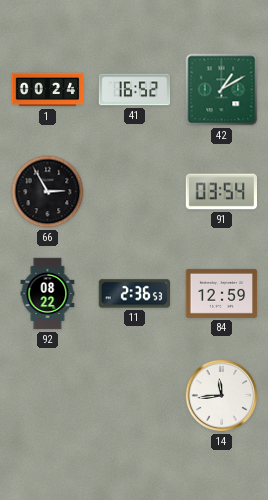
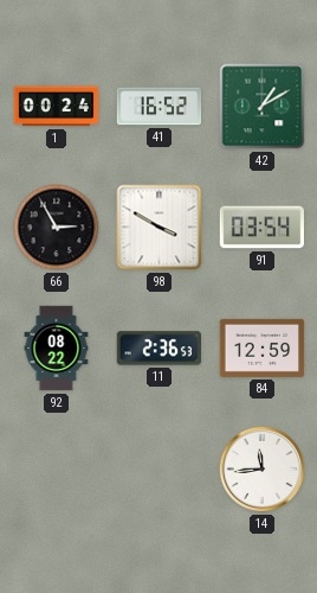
98: none -> 3:50 (160, 228)
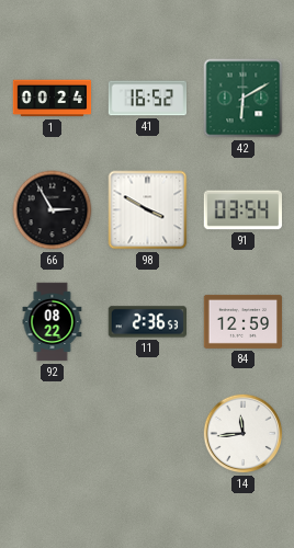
42: 1:10 -> 6:10 (244, 99)
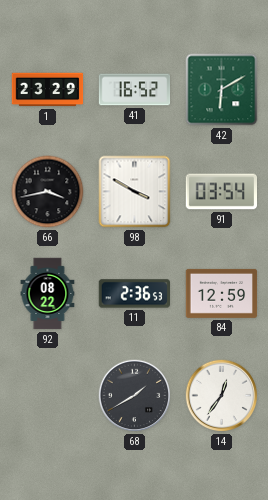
1: 00:24 -> 23:29 (48, 90)
66: 2:55 -> 3:43 (48, 192)
68: none -> 1:40 (135, 396)
14: 11:44 -> 12:36 (222, 396)
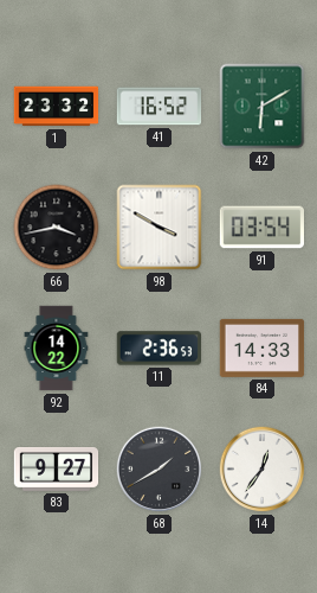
1: 23:29 -> 23:32 (57, 107)
92: 08:22 -> 14:22 (57, 349)
84: 12:59 -> 14:33 (263, 347)
83: none -> 9:27 (57, 470)
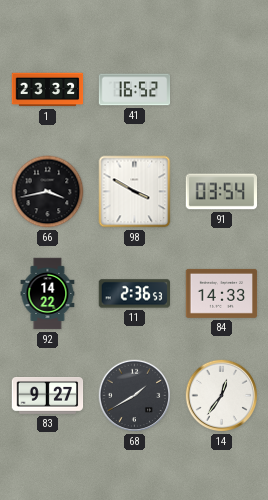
42: 6:10 -> none (263, 107)
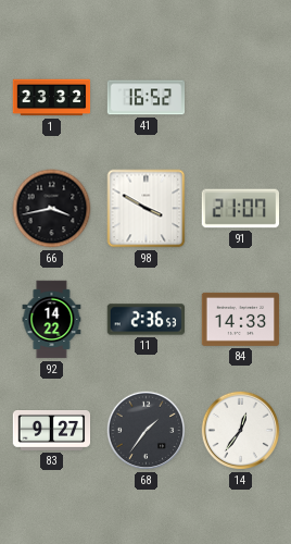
91: 03:54 -> 21:07 (241, 209)
68: 1:40 -> 1:36 (147, 431)
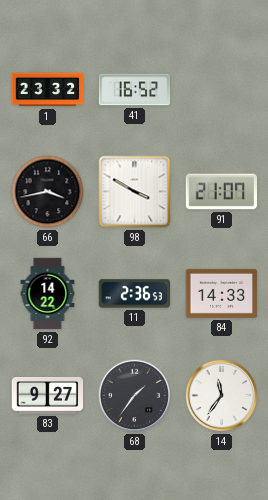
14: 12:36 -> 11:36 (222, 396)
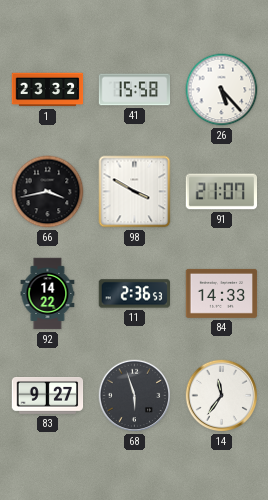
41: 16:52 -> 15:58 (135, 90)
26: none -> 5:23 (222, 90)
68: 1:36 -> 5:57 (135, 396)
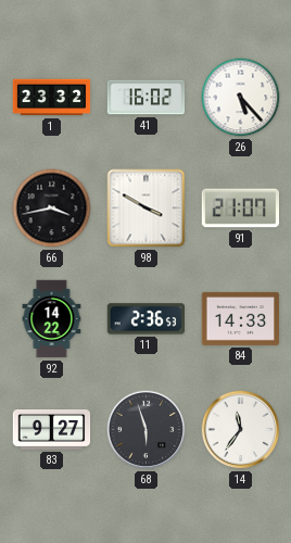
41: 15:58 -> 16:02 (147, 98)
